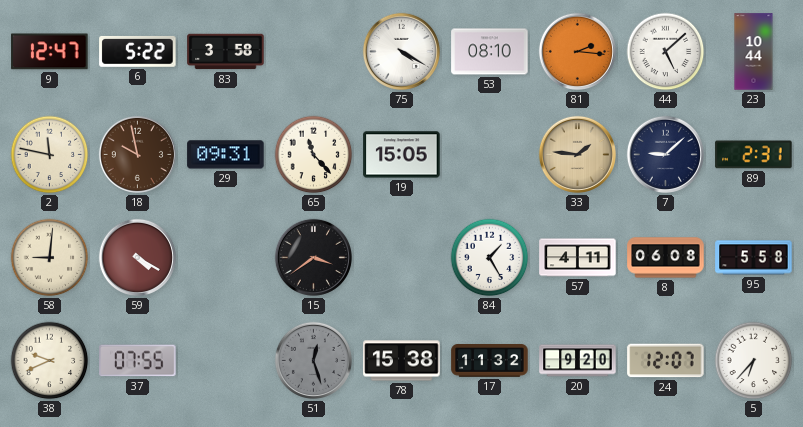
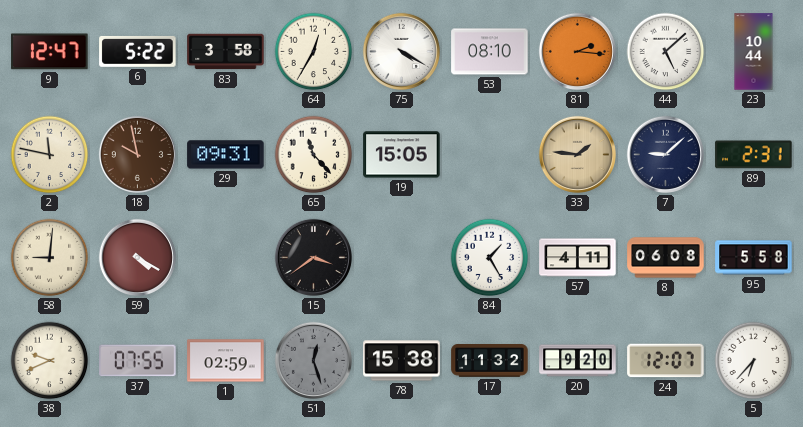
64: none -> 12:35 (314, 52)
1: none -> 02:59 (226, 361)
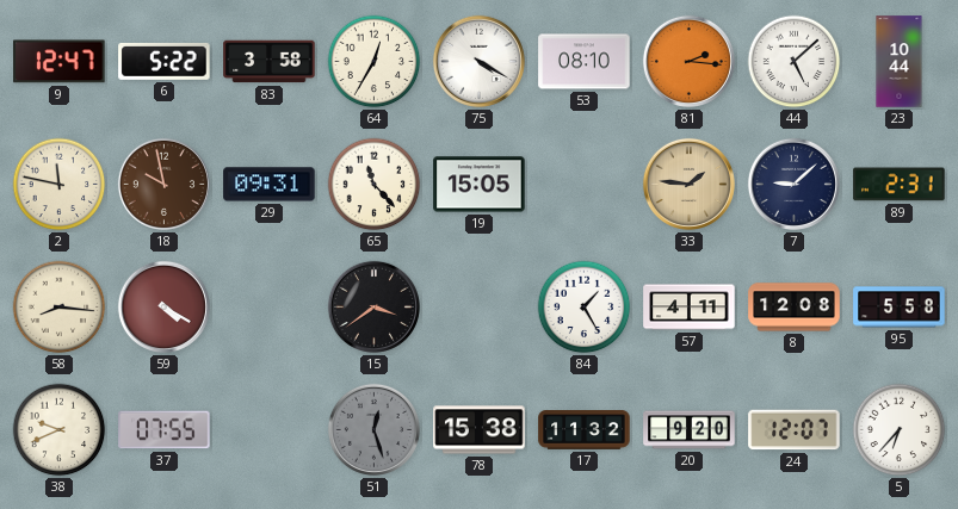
58: 9:01 -> 8:16 (60, 308)
8: 06:08 -> 12:08 (795, 308)
1: 02:59 -> none (226, 361)
